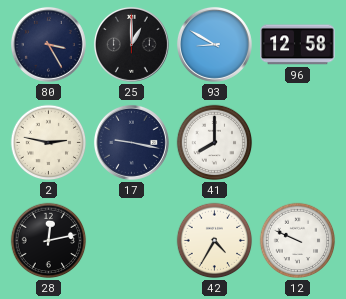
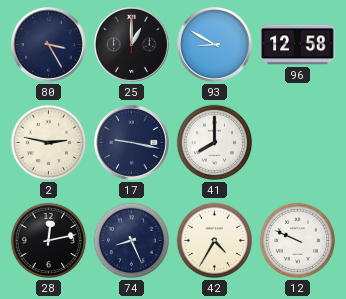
74: none -> 8:26 (132, 241)
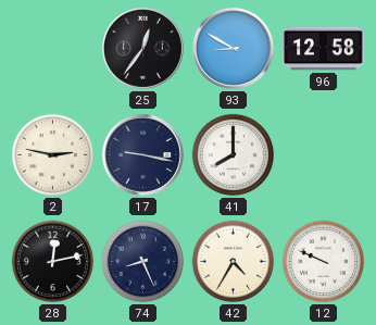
80: 3:25 -> none (48, 44)
25: 1:00 -> 12:36 (142, 48)
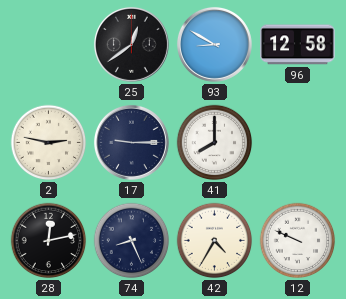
25: 12:36 -> 12:39 (131, 44)
17: 9:17 -> 9:15 (131, 142)
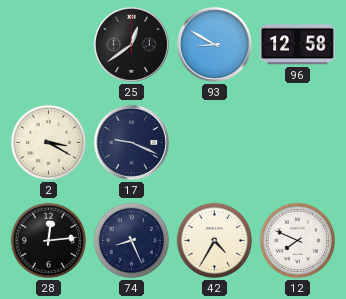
2: 2:47 -> 3:20 (49, 143)
17: 9:15 -> 9:19 (131, 142)
41: 8:00 -> none (215, 143)
28: 12:13 -> 12:14 (49, 241)
12: 9:49 -> 7:49 (298, 241)
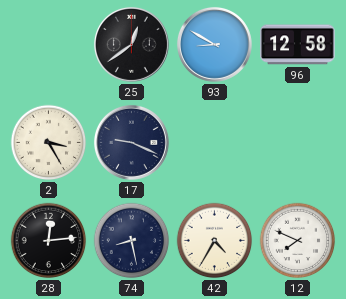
2: 3:20 -> 3:25 (49, 143)
74: 8:26 -> 8:28 (132, 241)
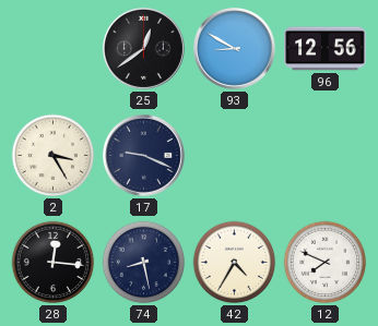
96: 12:58 -> 12:56 (326, 49)
28: 12:14 -> 12:16 (54, 263)
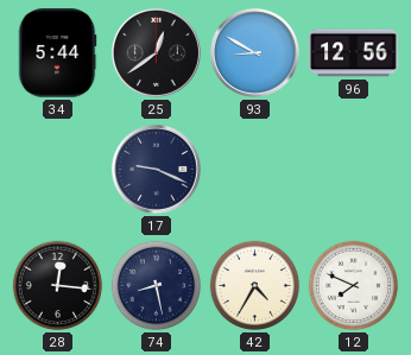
34: none -> 5:44 (57, 53)
2: 3:25 -> none (54, 156)
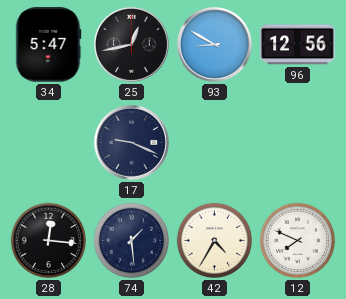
34: 5:44 -> 5:47 (48, 45)
25: 12:39 -> 12:43 (131, 44)
74: 8:28 -> 1:29 (132, 241)
